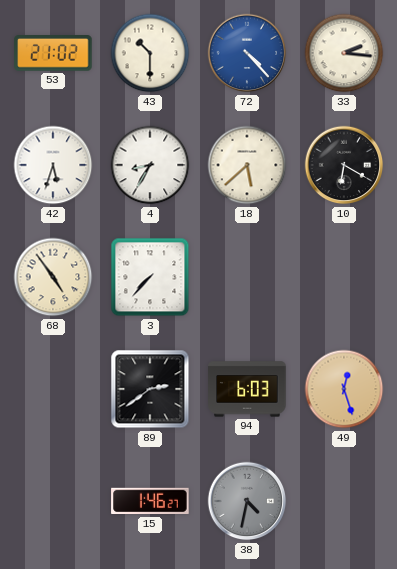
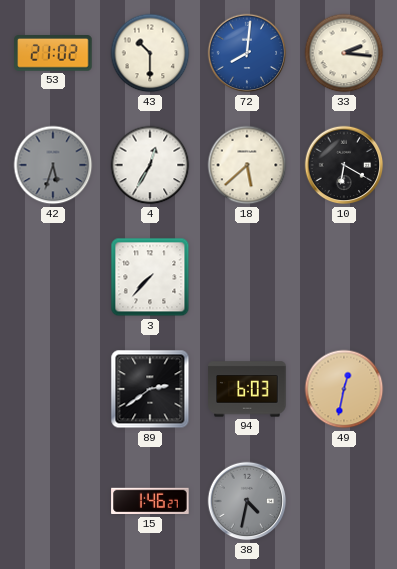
72: 4:23 -> 8:01 (247, 53)
42 dial: white -> grey (53, 165)
4: 8:35 -> 12:35 (150, 165)
68: 4:54 -> none (53, 277)
49: 12:27 -> 12:32 (344, 389)
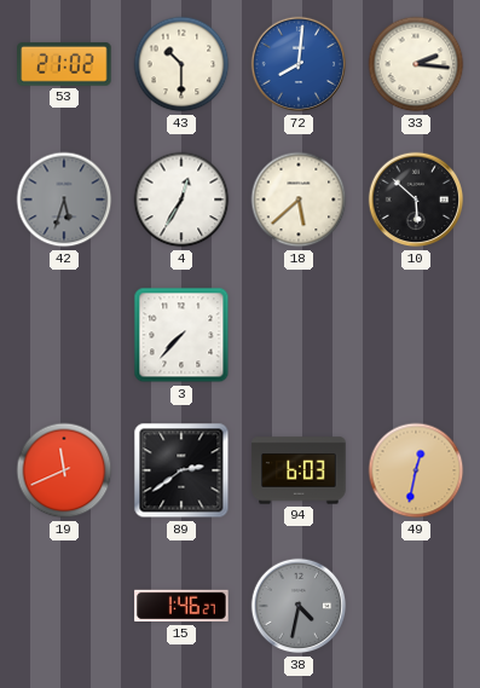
10: 6:20 -> 5:52 (416, 200)
19: none -> 11:41 (64, 470)
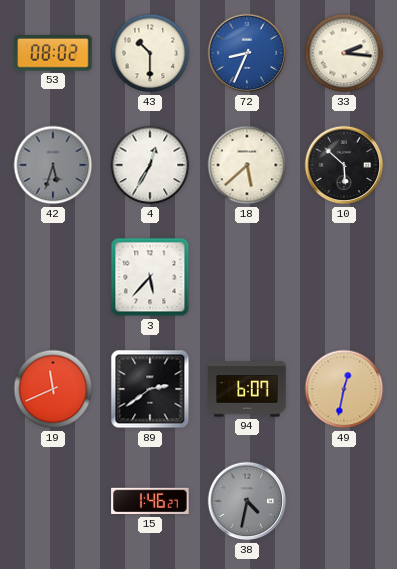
53: 21:02 -> 08:02 (53, 54)
72: 8:01 -> 8:34 (247, 53)
3: 7:37 -> 5:37 (150, 277)
94: 6:03 -> 6:07 (247, 389)
